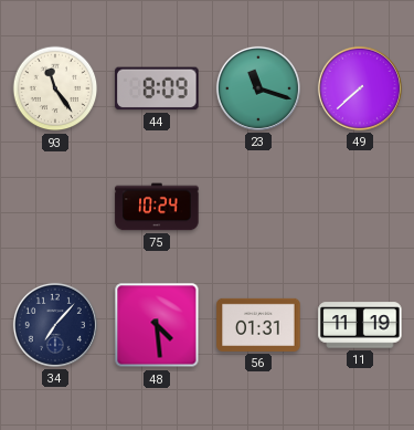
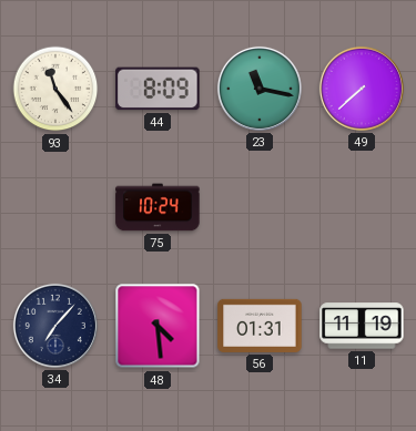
23: 11:18 -> 11:17 (260, 89)
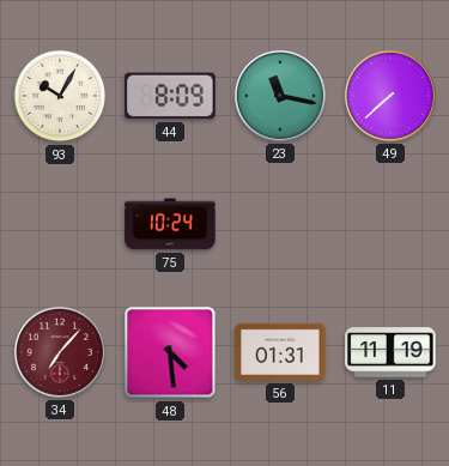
93: 11:24 -> 10:05 (60, 96)
34 dial: navy -> burgundy (60, 352)
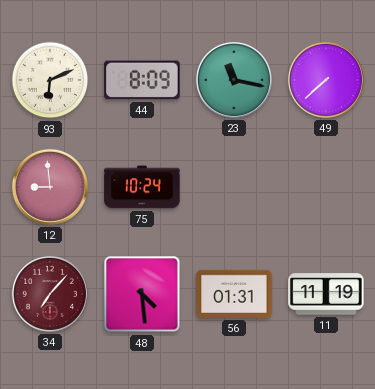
93: 10:05 -> 6:11 (50, 80)
12: none -> 8:59 (50, 187)
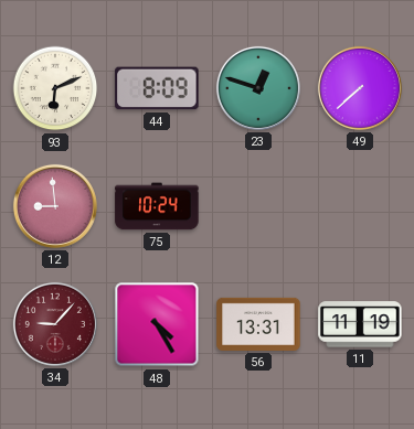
23: 11:17 -> 12:48 (258, 88)
34: 7:07 -> 9:07 (55, 324)
48: 4:29 -> 4:25 (157, 324)
56: 01:31 -> 13:31 (258, 324)
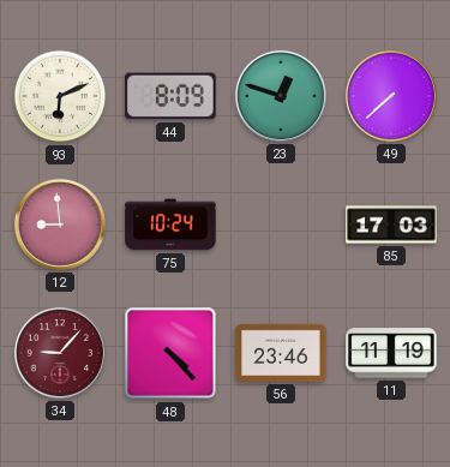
85: none -> 17:03 (391, 224)
48: 4:25 -> 4:23 (170, 353)
56: 13:31 -> 23:46 (281, 353)
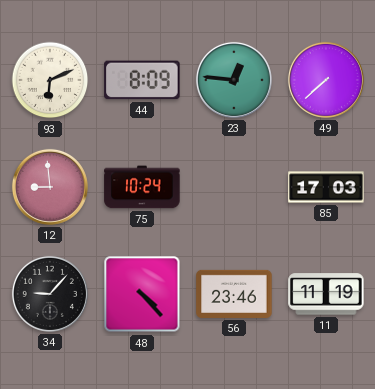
23: 12:48 -> 12:46 (234, 80)
34 dial: burgundy -> black (50, 294)
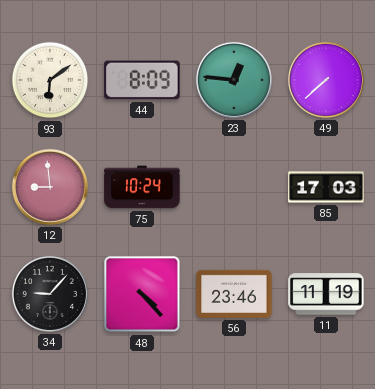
93: 6:11 -> 6:09 (50, 80)
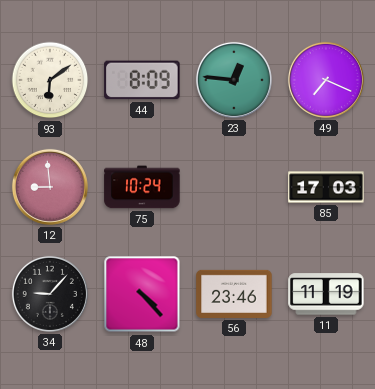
49: 7:38 -> 7:19 (326, 80)
